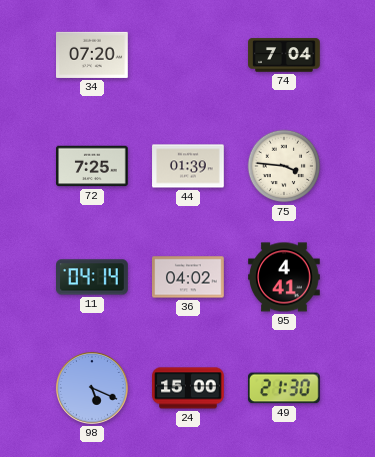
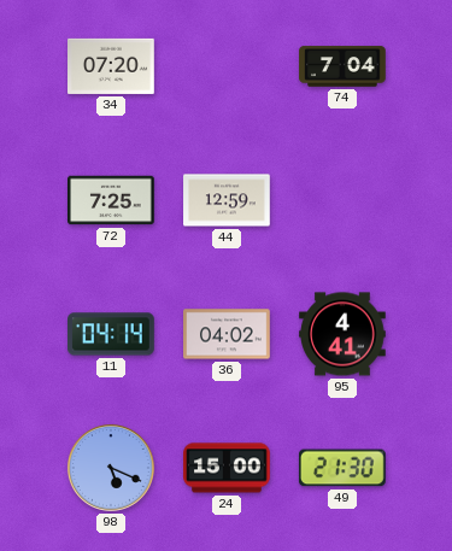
44: 01:39 -> 12:59 (227, 200)
75: 3:46 -> none (284, 166)
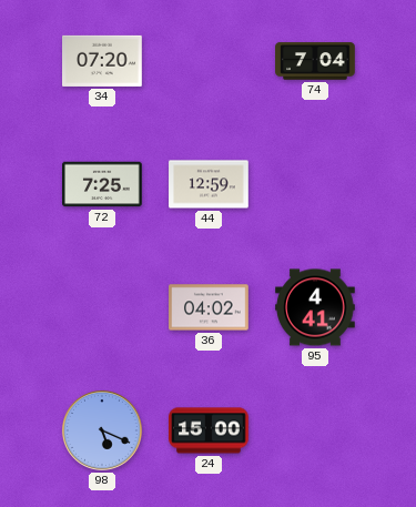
11: 04:14 -> none (112, 334)
49: 21:30 -> none (342, 468)
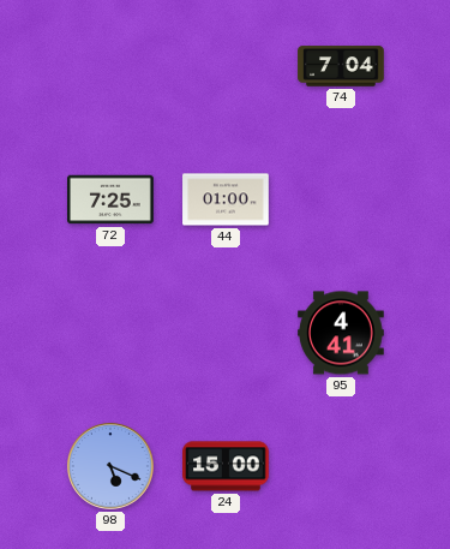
34: 07:20 -> none (103, 61)
44: 12:59 -> 01:00 (226, 199)
36: 04:02 -> none (210, 307)
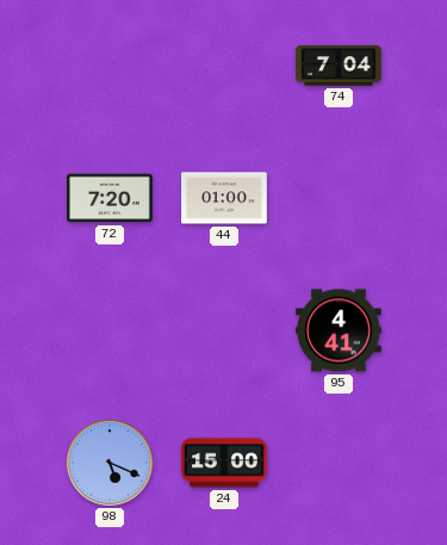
72: 7:25 -> 7:20 (110, 198)
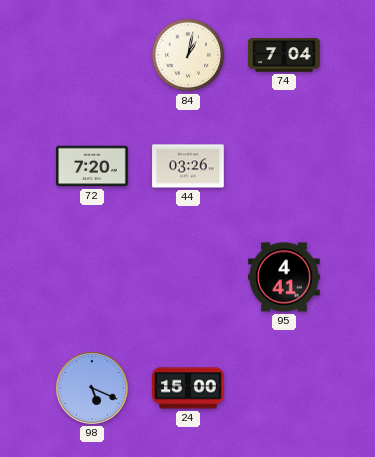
84: none -> 1:02 (188, 55)
44: 01:00 -> 03:26 (188, 166)
